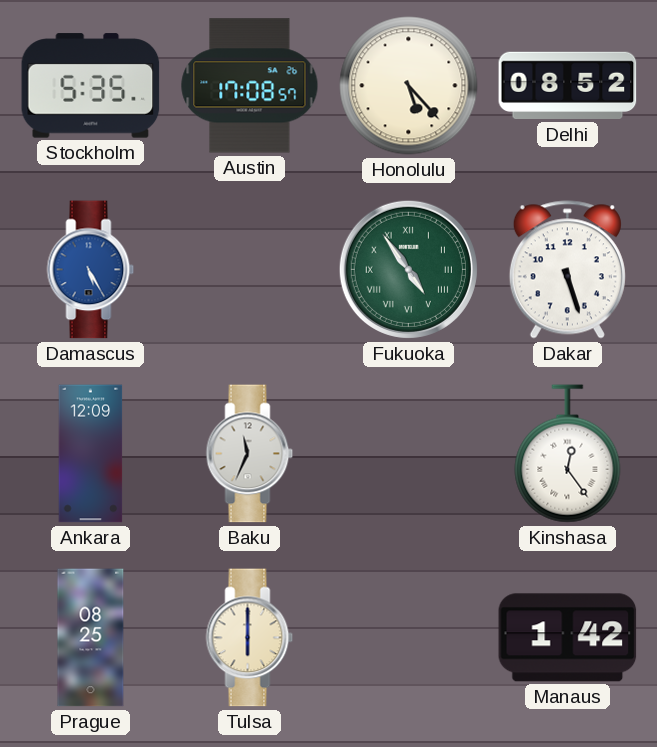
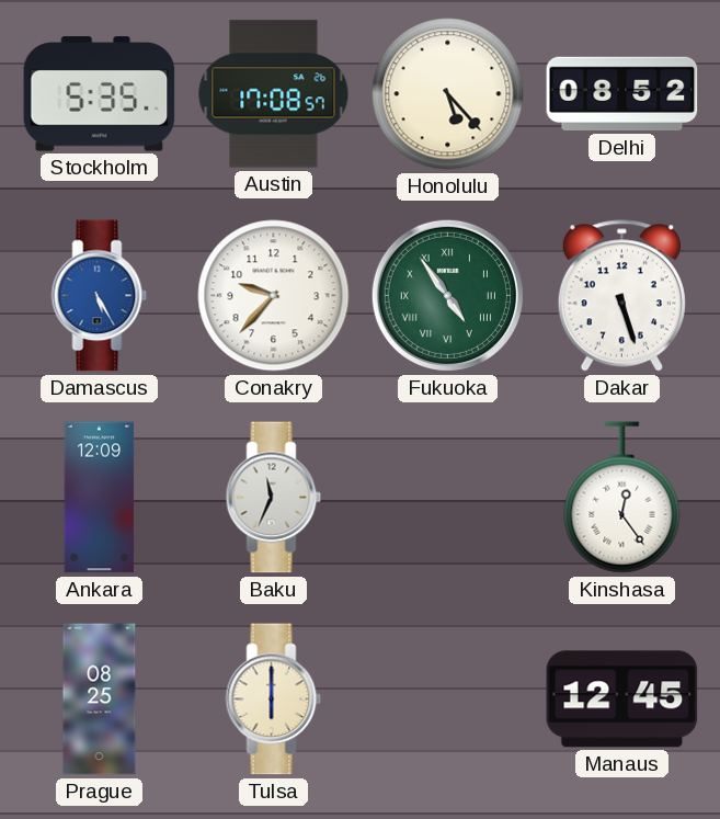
Conakry: none -> 9:37 (274, 296)
Manaus: 1:42 -> 12:45 (622, 699)
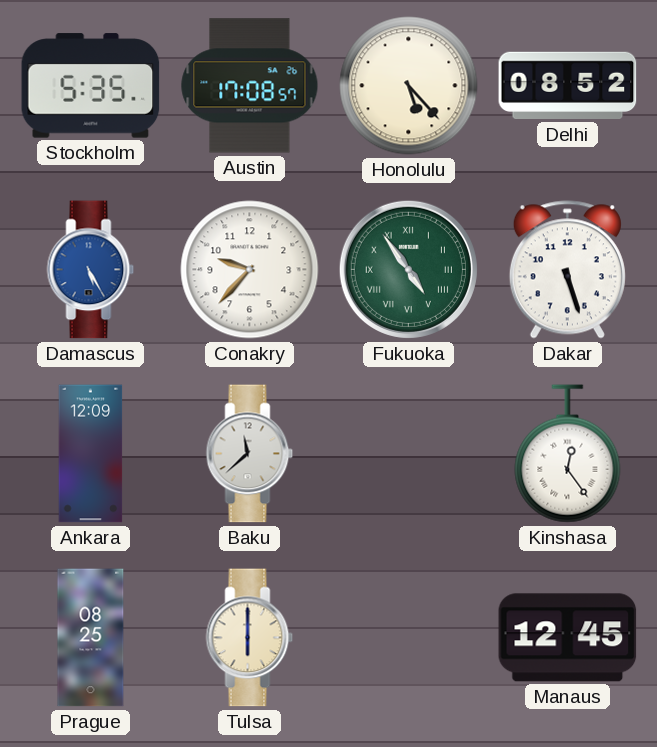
Baku: 11:34 -> 11:38 (250, 454)
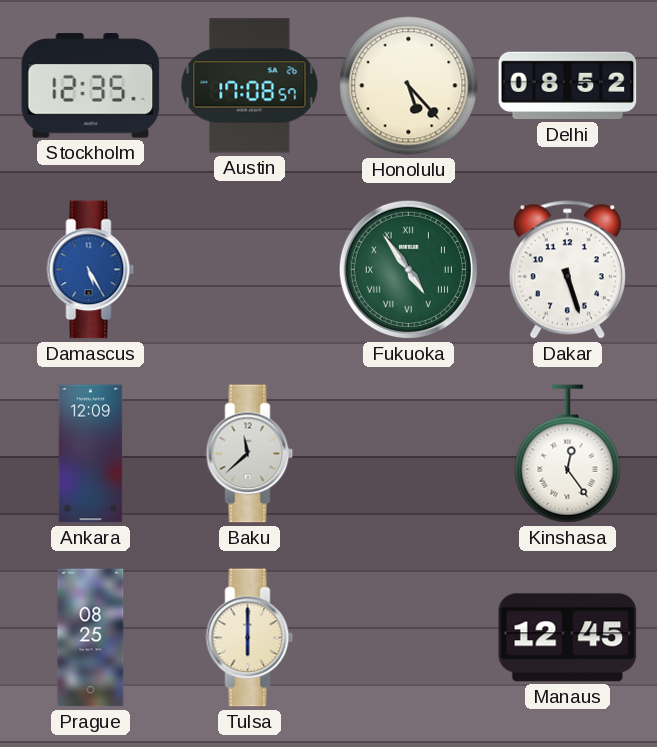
Stockholm: 5:35 -> 12:35 (91, 86)
Conakry: 9:37 -> none (250, 270)
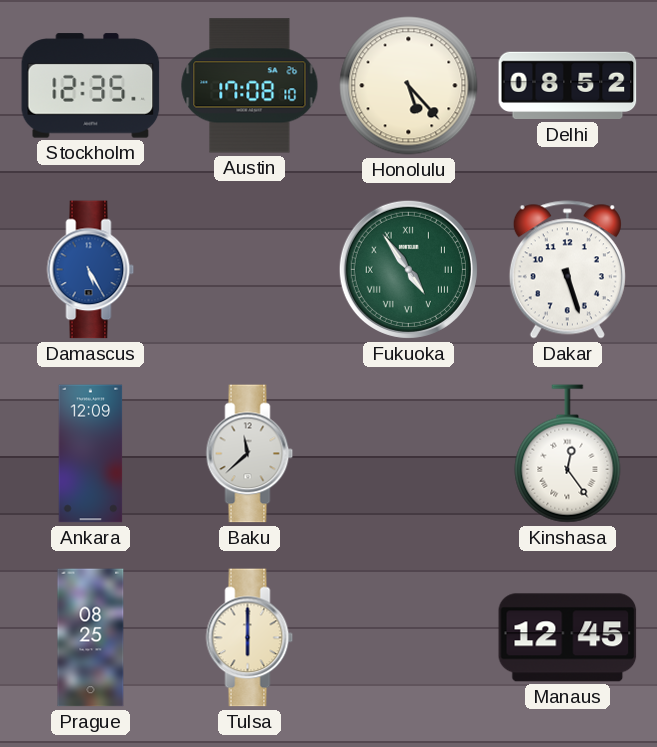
Austin: 17:08:57 -> 17:08:10 (250, 86)
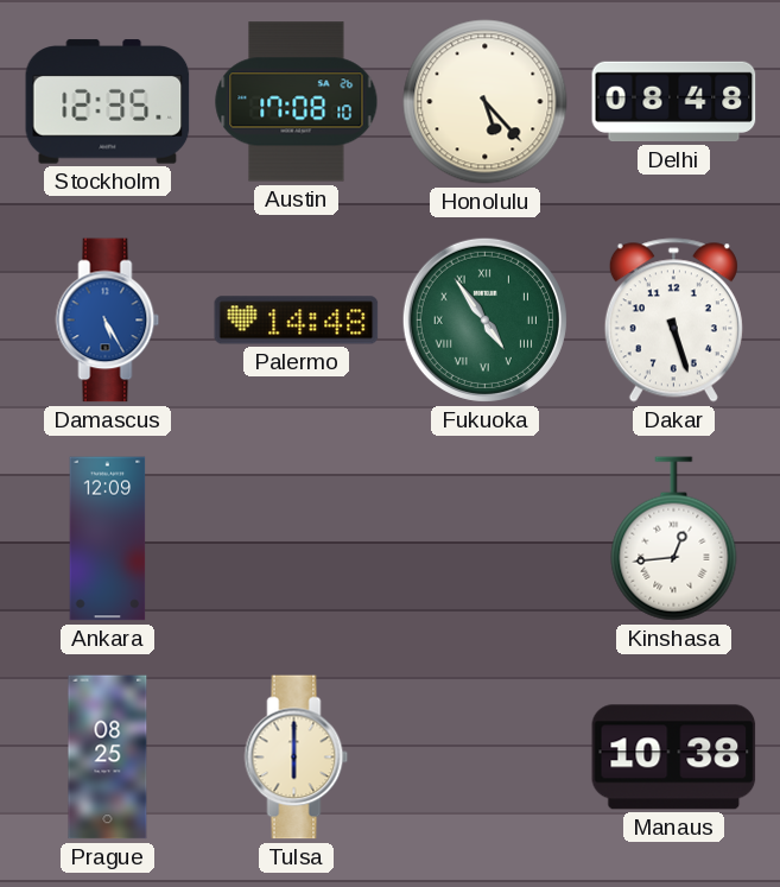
Delhi: 08:52 -> 08:48 (674, 102)
Palermo: none -> 14:48 (297, 321)
Baku: 11:38 -> none (250, 454)
Kinshasa: 12:24 -> 12:44 (674, 539)
Manaus: 12:45 -> 10:38 (674, 758)
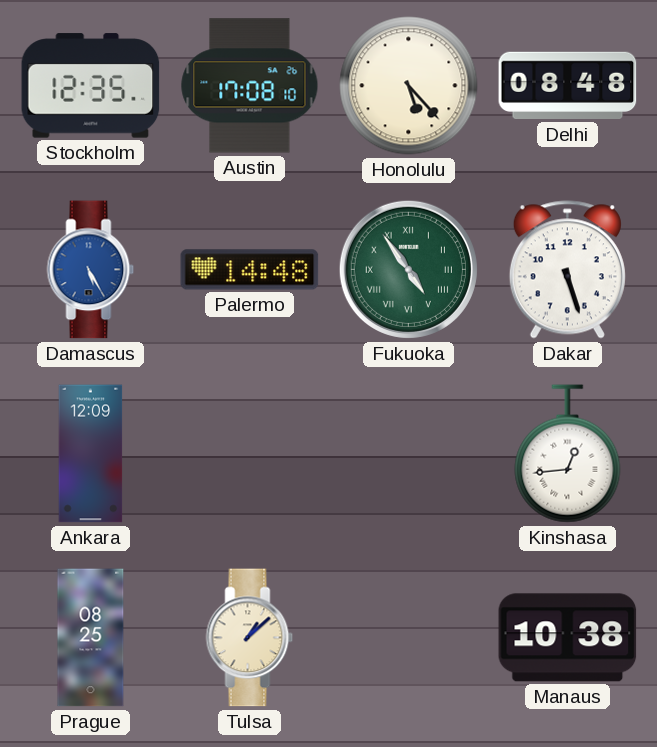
Tulsa: 6:00 -> 1:08 (250, 638)
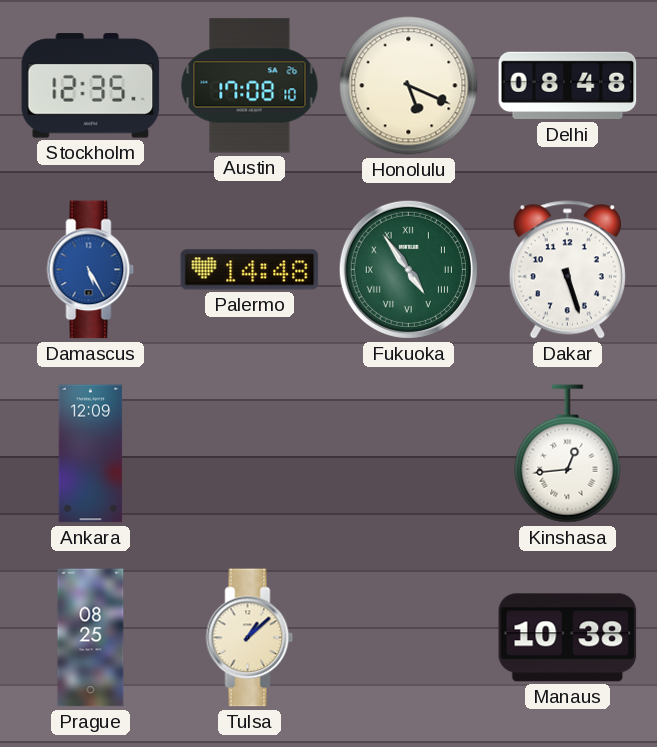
Honolulu: 5:23 -> 5:19 (409, 86)
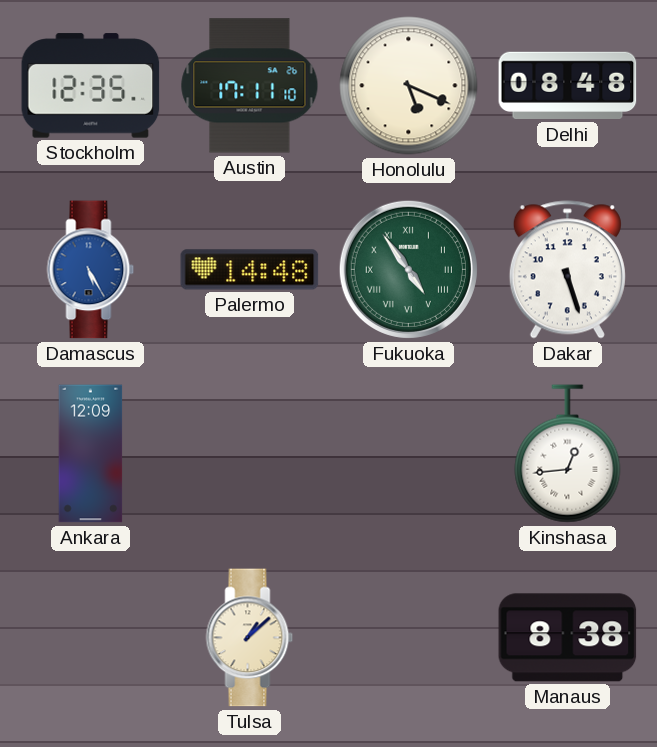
Austin: 17:08 -> 17:11 (250, 86)
Prague: 08:25 -> none (91, 638)
Manaus: 10:38 -> 8:38 (568, 638)
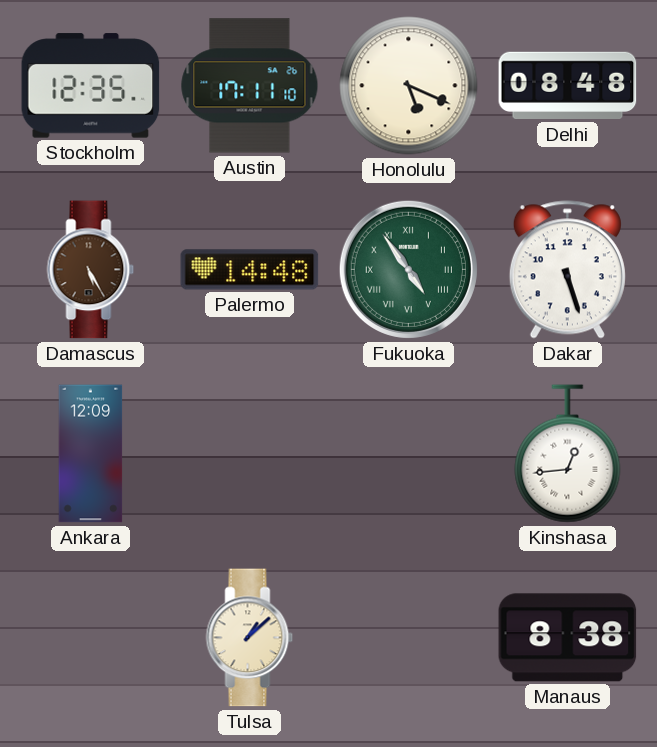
Damascus dial: blue -> brown (91, 270)
